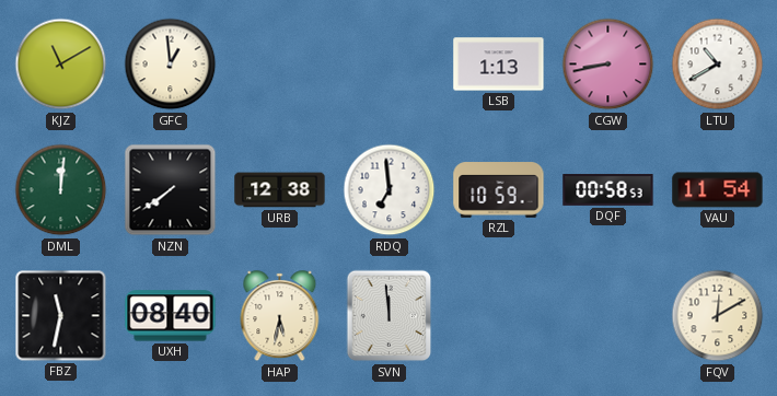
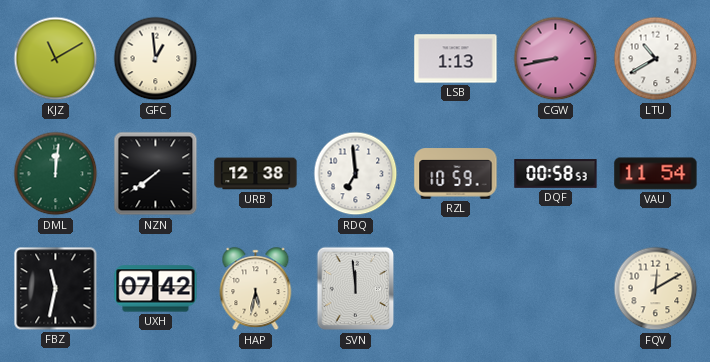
UXH: 08:40 -> 07:42 (156, 289)
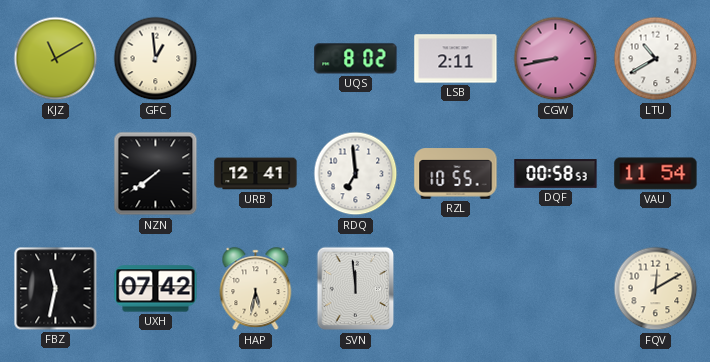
UQS: none -> 8:02 (356, 59)
LSB: 1:13 -> 2:11 (456, 59)
DML: 12:01 -> none (56, 174)
URB: 12:38 -> 12:41 (256, 174)
RZL: 10:59 -> 10:55 (456, 174)
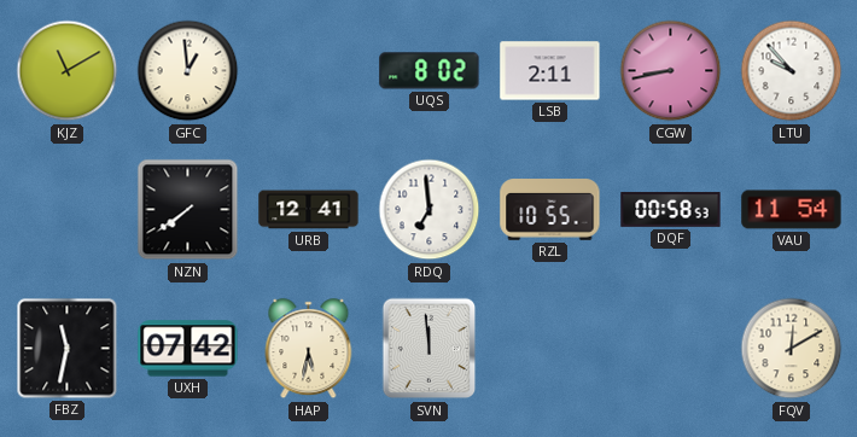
LTU: 10:40 -> 9:53 (792, 71)
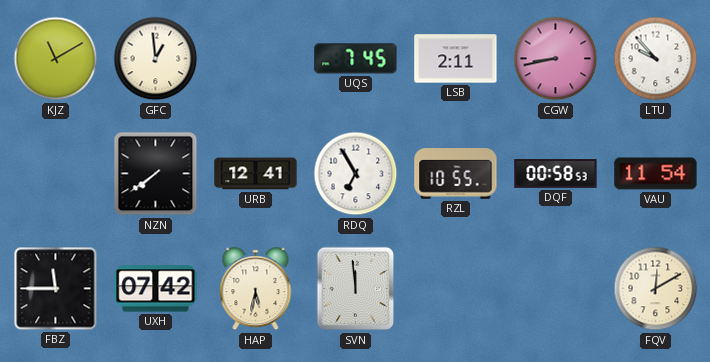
UQS: 8:02 -> 7:45 (356, 59)
RDQ: 6:59 -> 6:55 (356, 174)
FBZ: 11:32 -> 11:45 (56, 289)
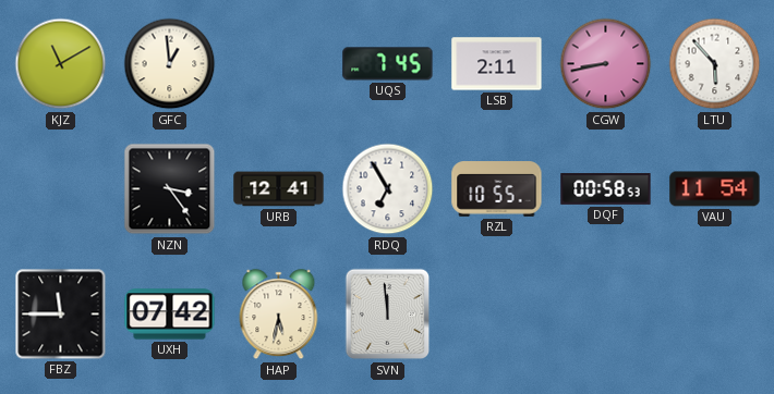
LTU: 9:53 -> 5:53 (715, 64)
NZN: 7:39 -> 3:24 (170, 189)
FQV: 12:10 -> none (656, 289)
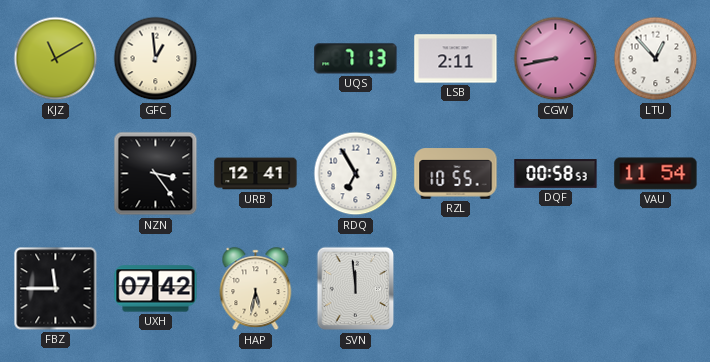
UQS: 7:45 -> 7:13 (356, 59)
LTU: 5:53 -> 12:53 (656, 59)
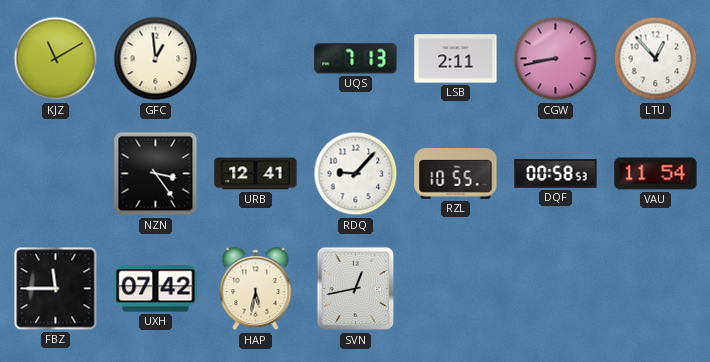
RDQ: 6:55 -> 9:07 (356, 174)
SVN: 11:59 -> 12:43 (356, 289)
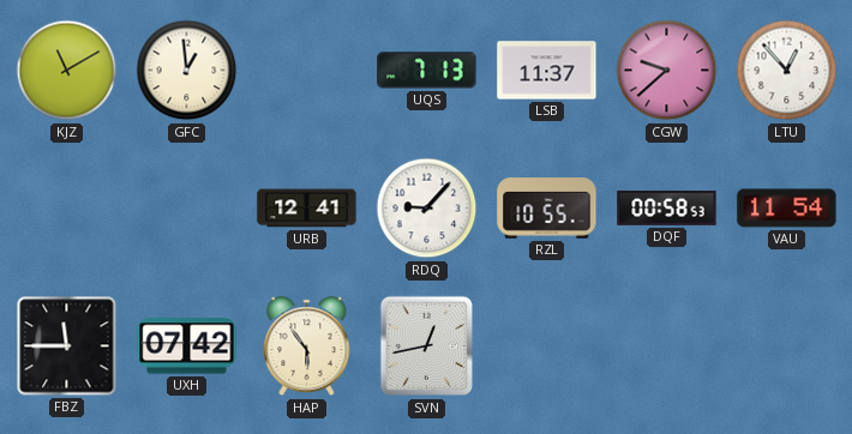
LSB: 2:11 -> 11:37 (547, 71)
CGW: 8:43 -> 9:38 (667, 71)
NZN: 3:24 -> none (156, 174)
HAP: 5:32 -> 5:54 (307, 346)
